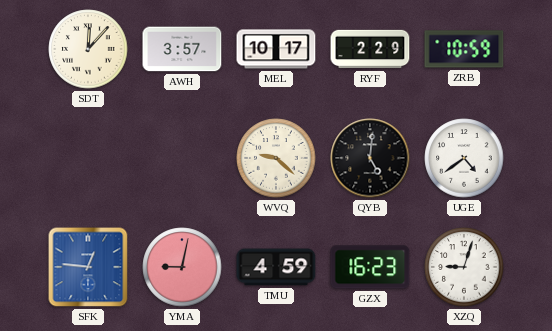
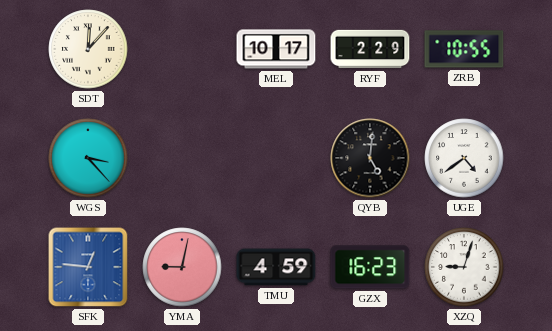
AWH: 3:57 -> none (182, 49)
ZRB: 10:59 -> 10:55 (464, 49)
WGS: none -> 3:23 (88, 158)
WVQ: 9:22 -> none (276, 158)
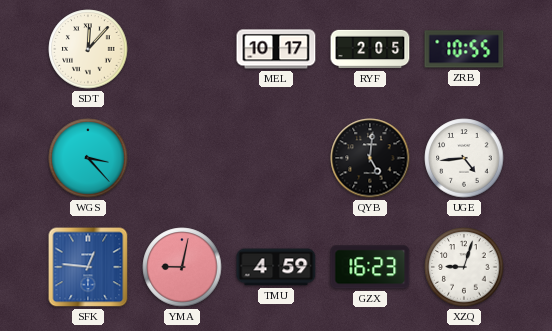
RYF: 2:29 -> 2:05 (370, 49)
UGE: 4:39 -> 4:44 (464, 158)
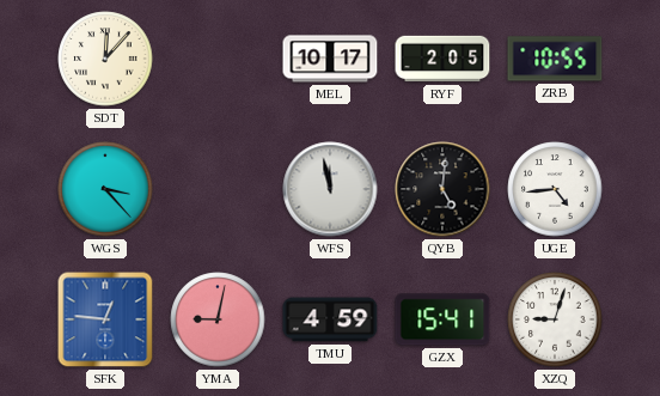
WFS: none -> 11:58 (330, 189)
GZX: 16:23 -> 15:41 (442, 319)
